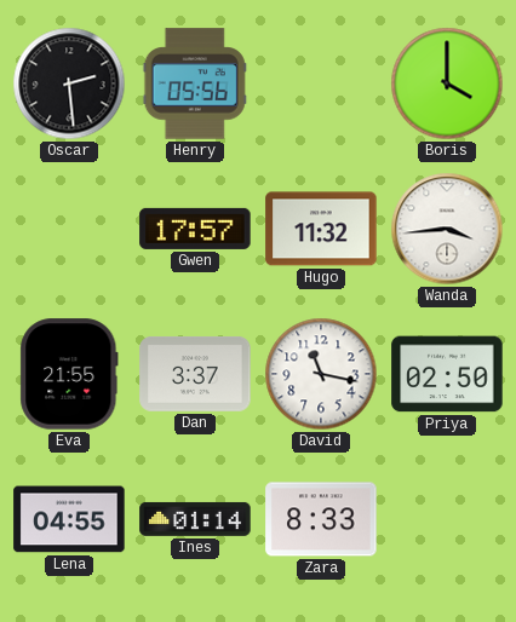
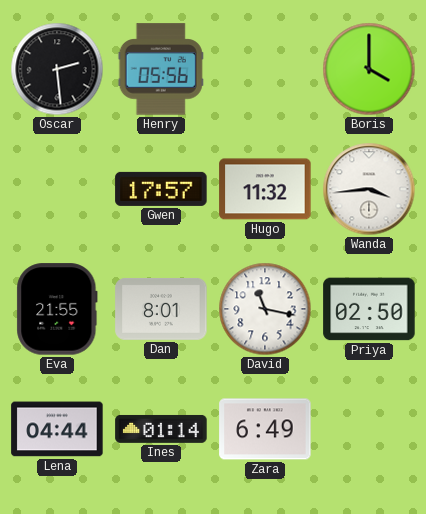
Dan: 3:37 -> 8:01 (161, 309)
Lena: 04:55 -> 04:44 (57, 429)
Zara: 8:33 -> 6:49 (265, 429)
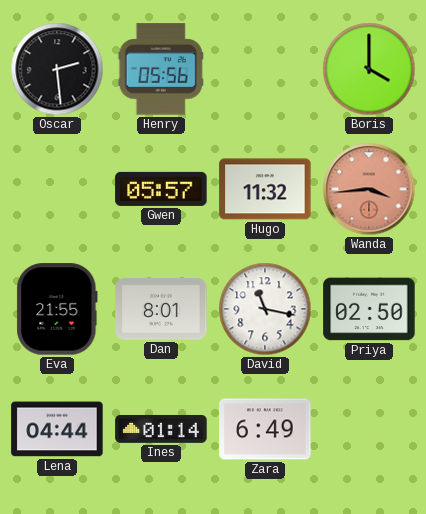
Gwen: 17:57 -> 05:57 (161, 189)
Wanda dial: white -> salmon (369, 189)
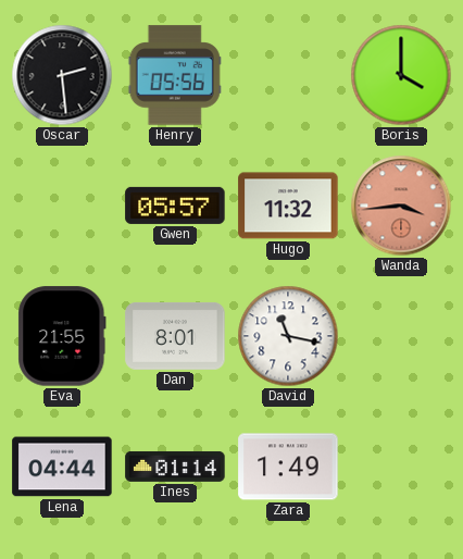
Priya: 02:50 -> none (369, 309)
Zara: 6:49 -> 1:49 (288, 467)
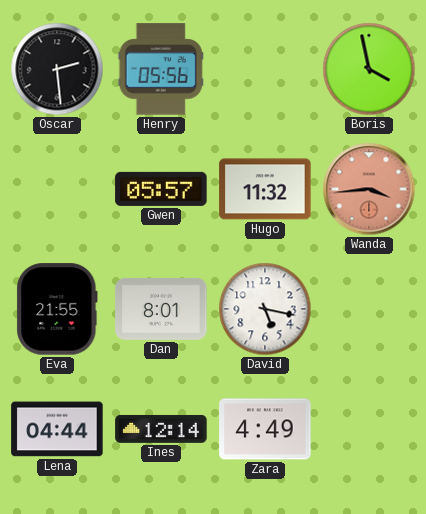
Boris: 4:00 -> 3:58 (369, 69)
David: 11:17 -> 5:17 (265, 309)
Ines: 01:14 -> 12:14 (161, 429)
Zara: 1:49 -> 4:49 (265, 429)
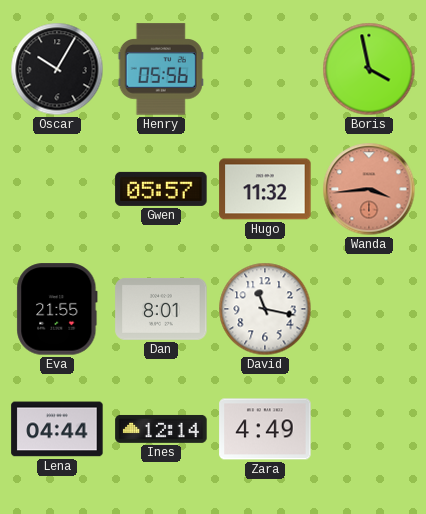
Oscar: 2:29 -> 10:05 (57, 69)
David: 5:17 -> 11:17 (265, 309)
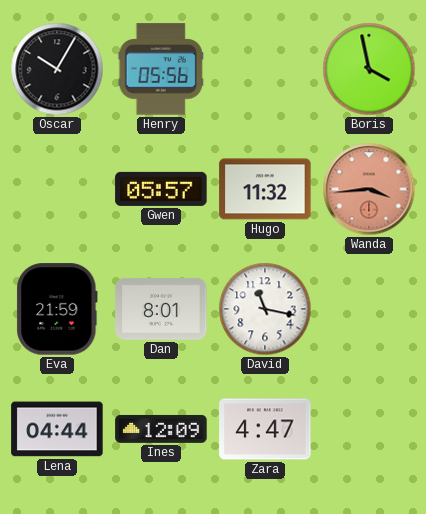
Eva: 21:55 -> 21:59 (57, 309)
Ines: 12:14 -> 12:09 (161, 429)
Zara: 4:49 -> 4:47 (265, 429)
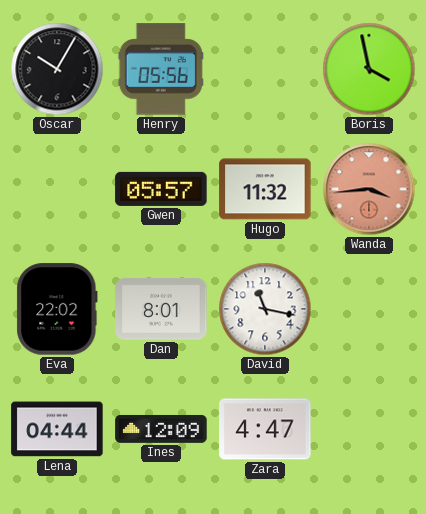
Eva: 21:59 -> 22:02 (57, 309)
